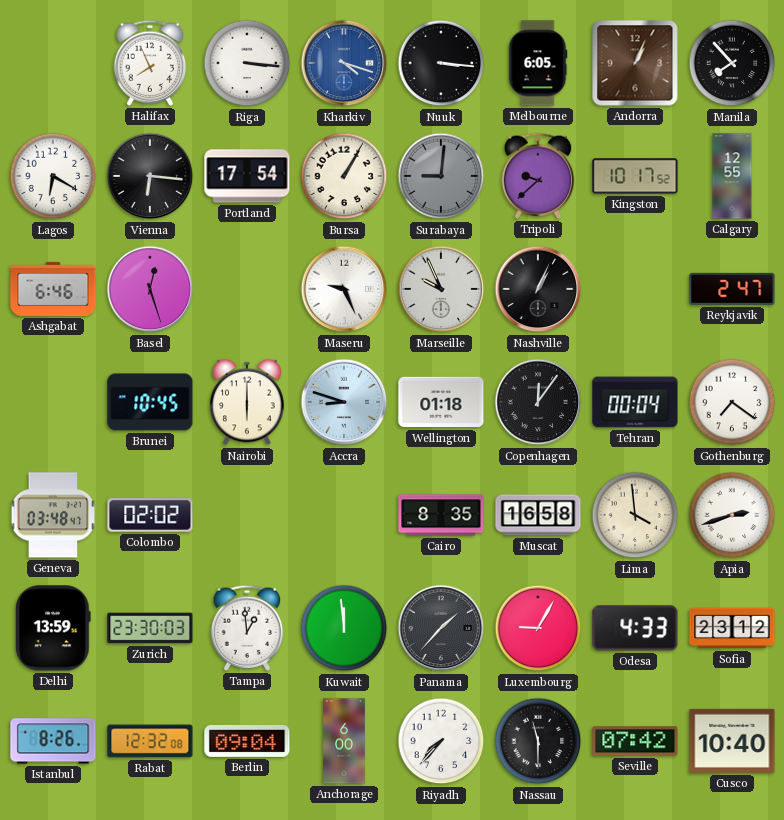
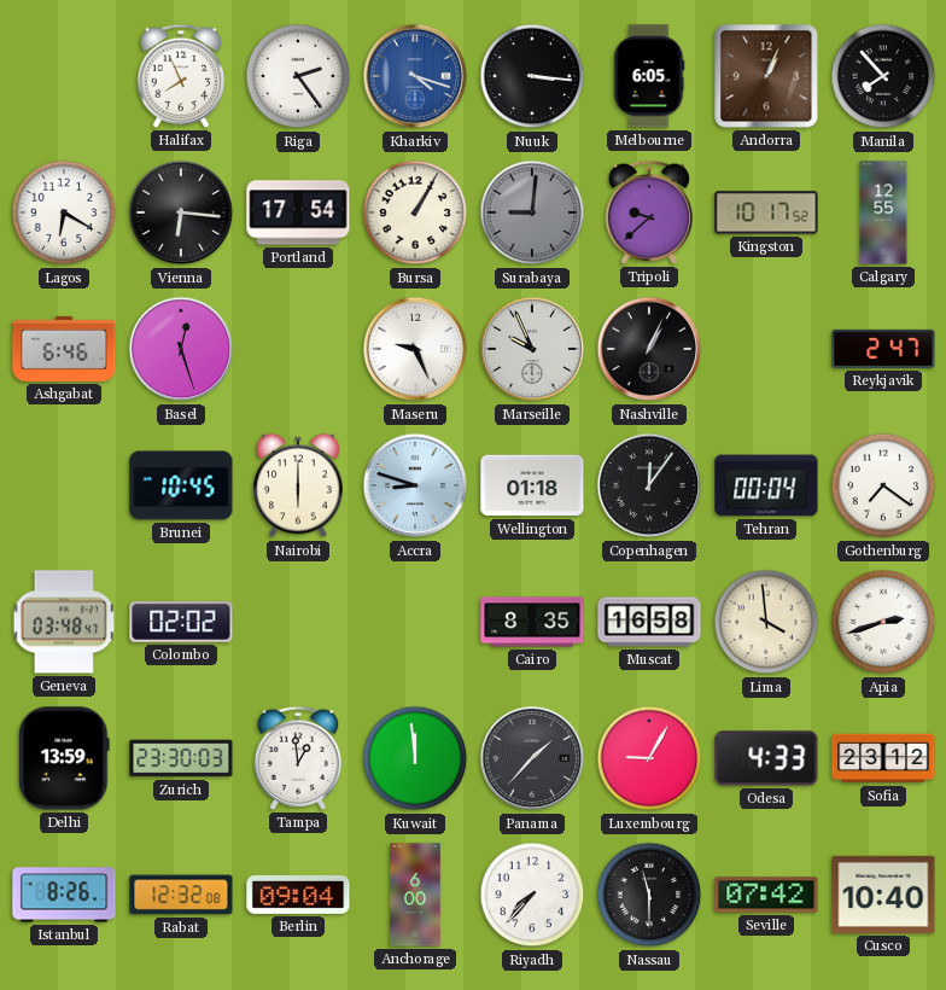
Riga: 3:16 -> 2:24 (298, 76)
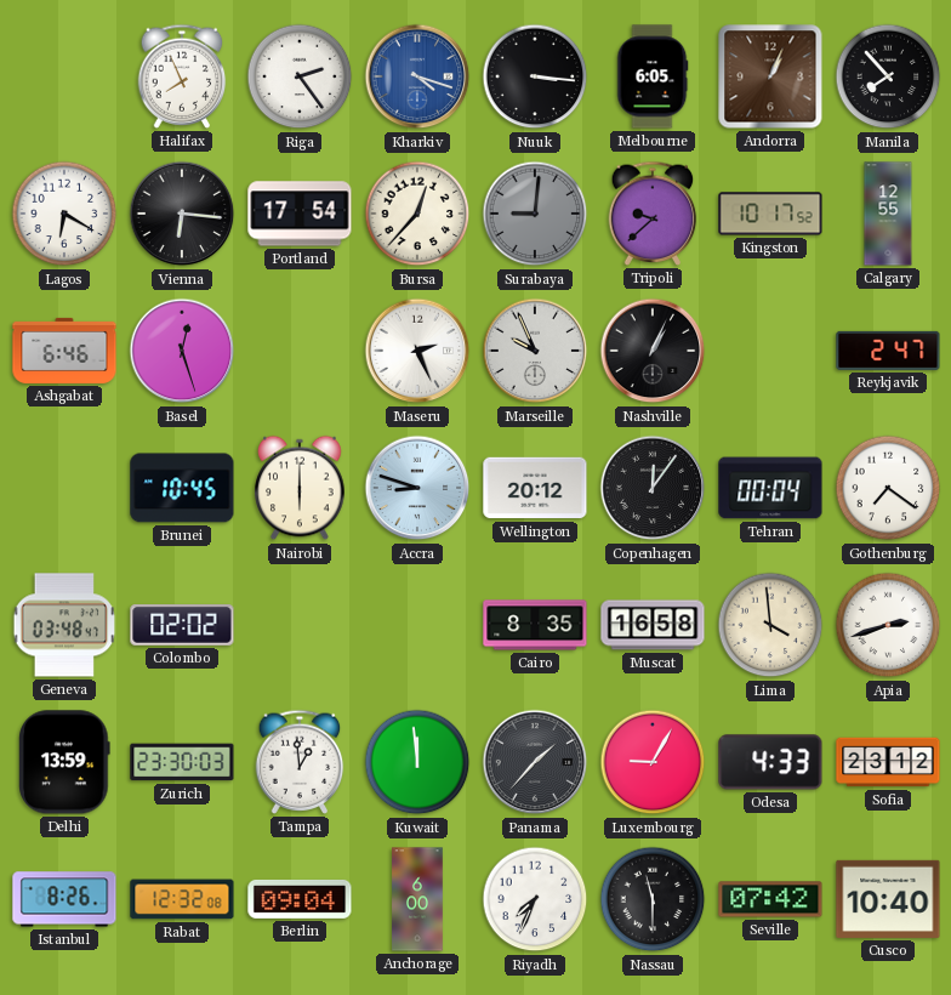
Bursa: 1:05 -> 12:37 (417, 214)
Maseru: 9:26 -> 2:26 (417, 351)
Wellington: 01:18 -> 20:12 (535, 488)
Riyadh: 7:37 -> 7:34 (535, 899)
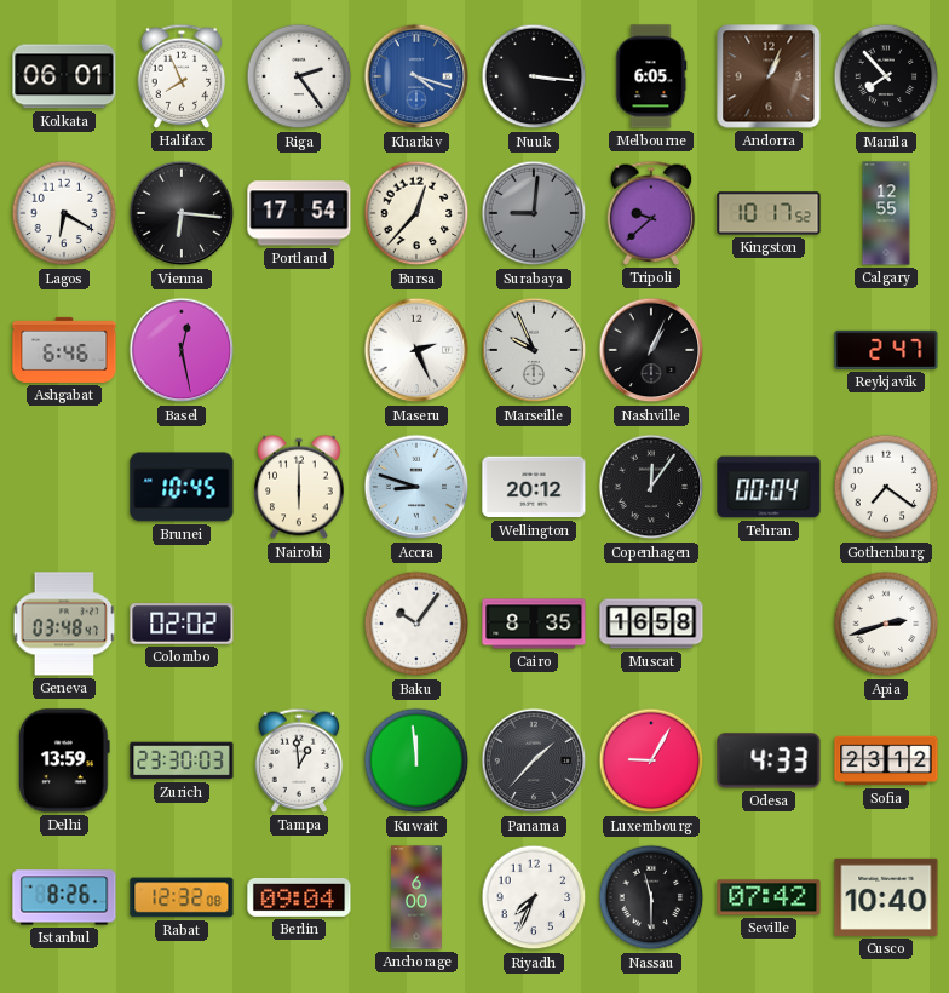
Kolkata: none -> 06:01 (64, 76)
Basel: 12:27 -> 12:28 (182, 350)
Baku: none -> 10:06 (416, 624)
Lima: 3:59 -> none (770, 625)
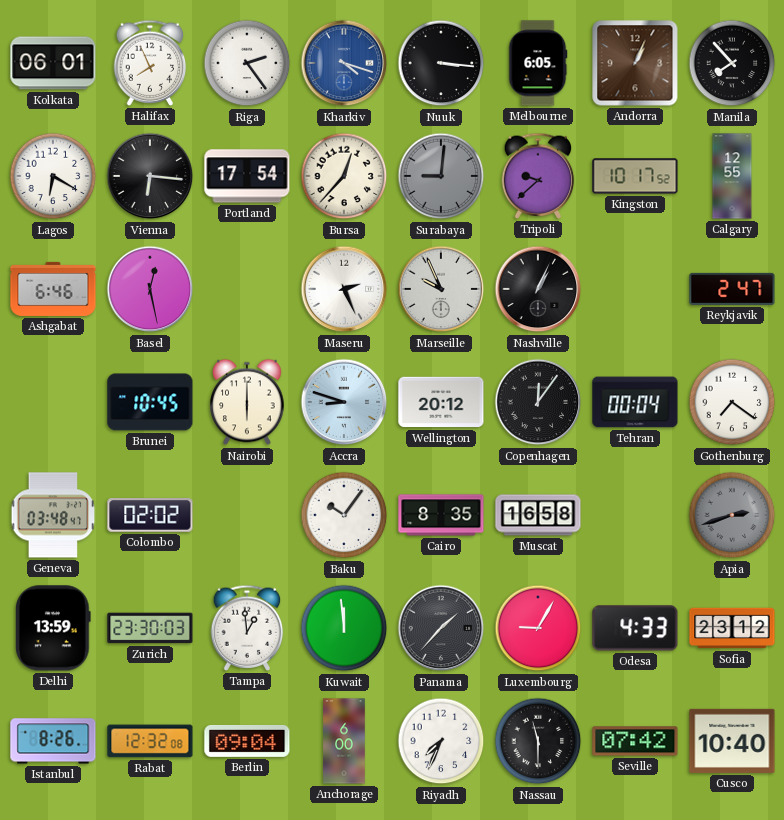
Apia dial: white -> grey (732, 515)
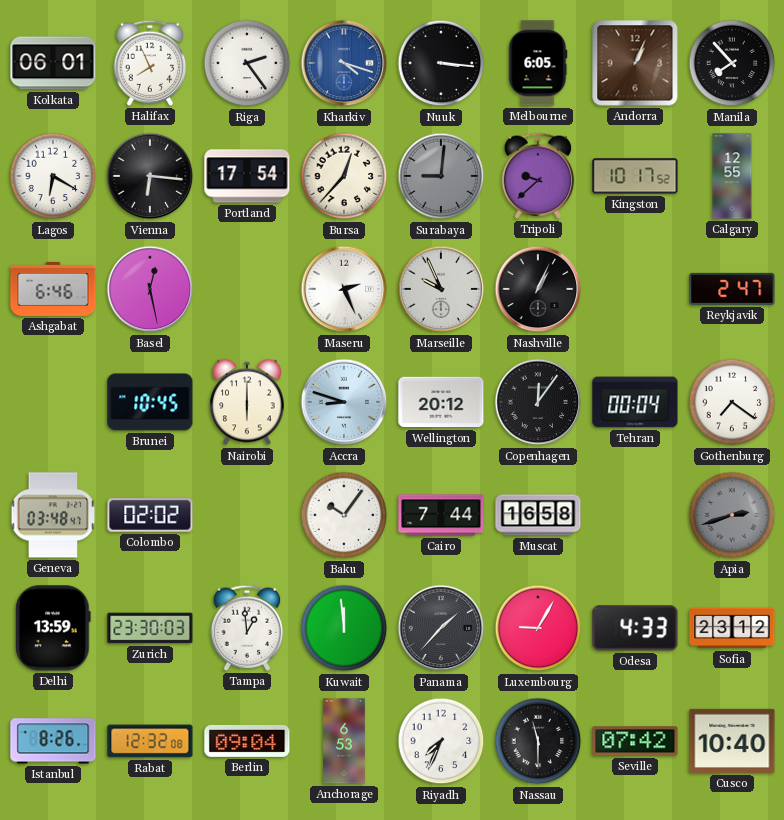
Cairo: 8:35 -> 7:44 (441, 515)
Anchorage: 6:00 -> 6:53 (344, 741)
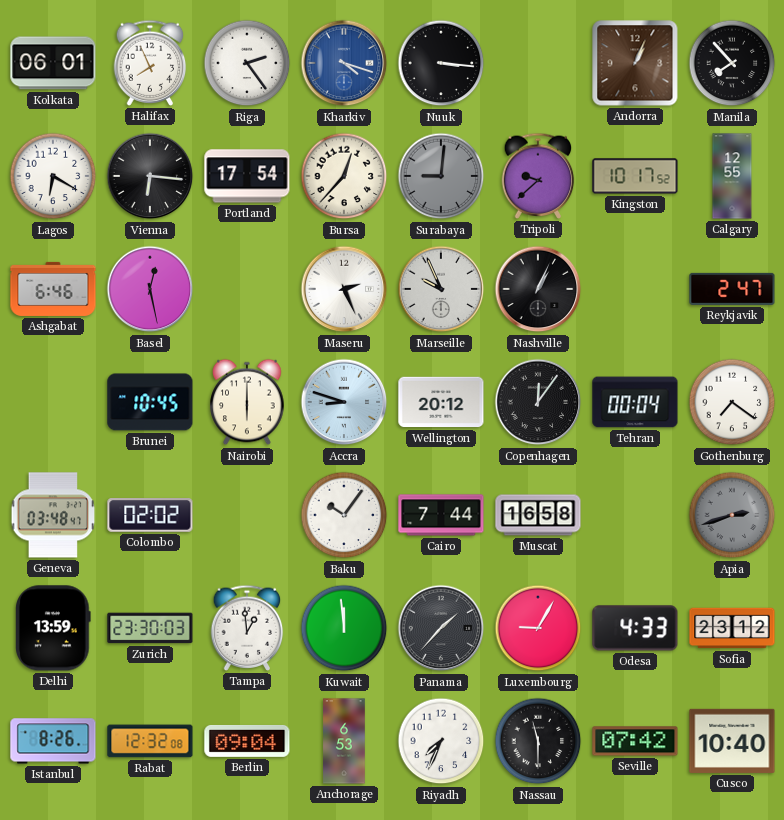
Melbourne: 6:05 -> none (538, 63)
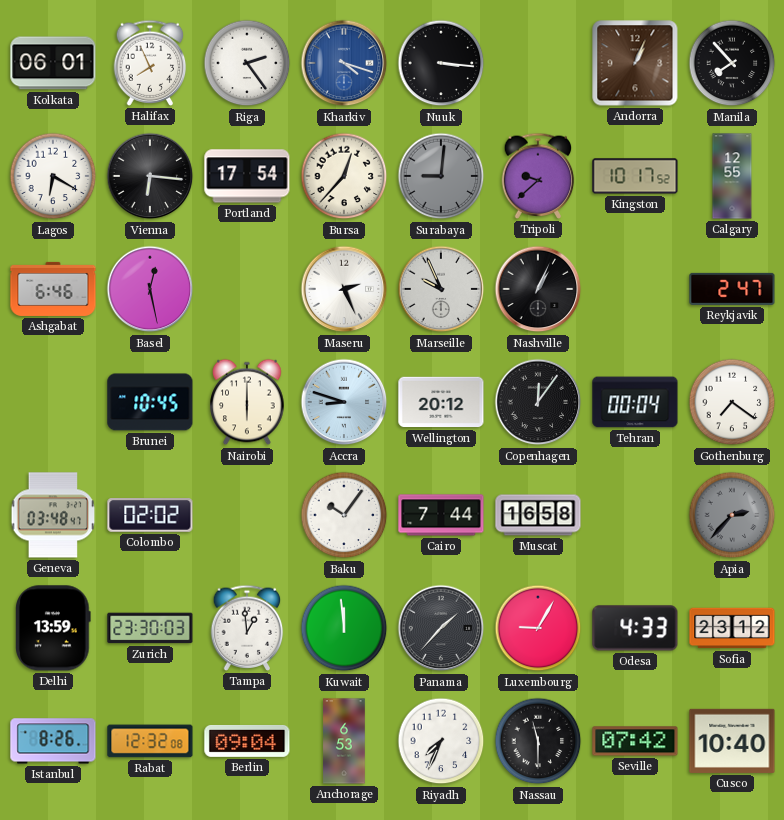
Apia: 2:42 -> 2:37 (732, 515)
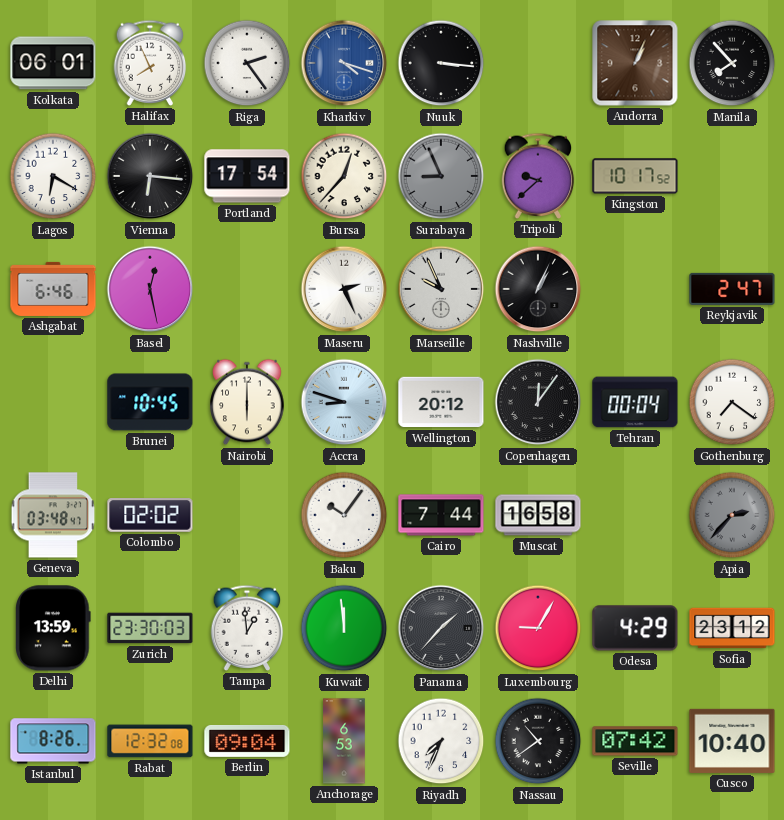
Surabaya: 9:01 -> 8:56 (441, 176)
Calgary: 12:55 -> none (732, 176)
Odesa: 4:33 -> 4:29 (635, 628)
Nassau: 11:30 -> 10:39 (538, 741)
